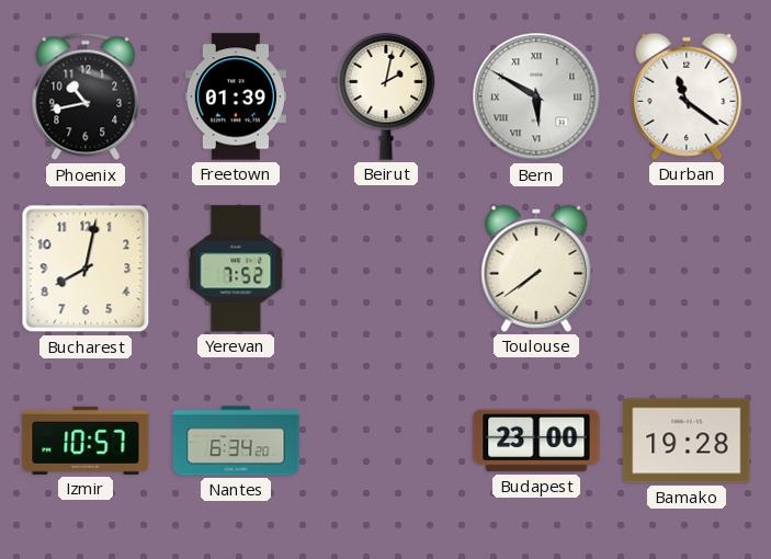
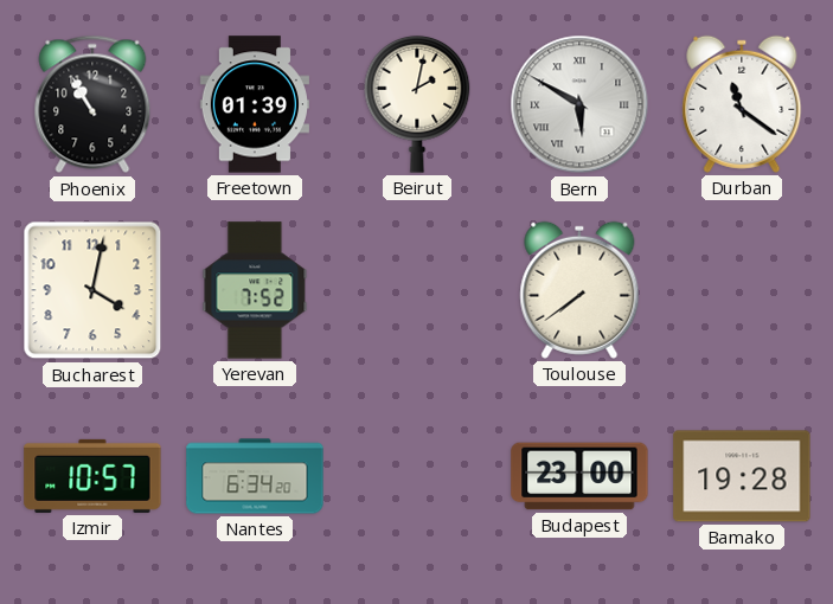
Phoenix: 10:43 -> 10:55 (92, 104)
Bucharest: 8:02 -> 4:02 (92, 290)
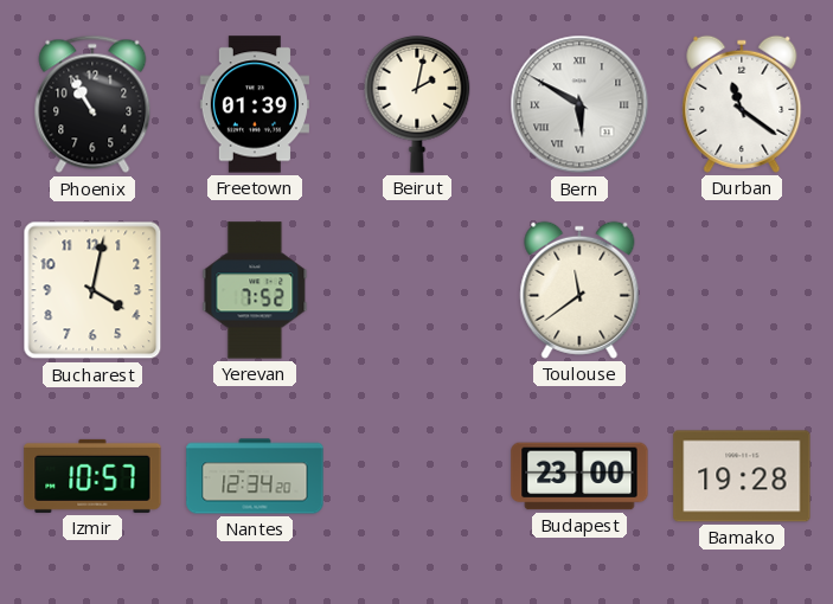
Toulouse: 7:39 -> 11:39 (579, 290)
Nantes: 6:34 -> 12:34 (255, 476)
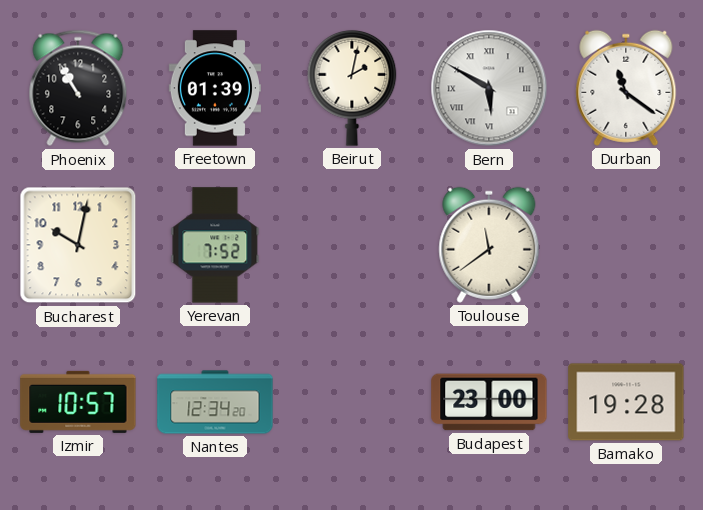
Bucharest: 4:02 -> 10:02 (78, 245)
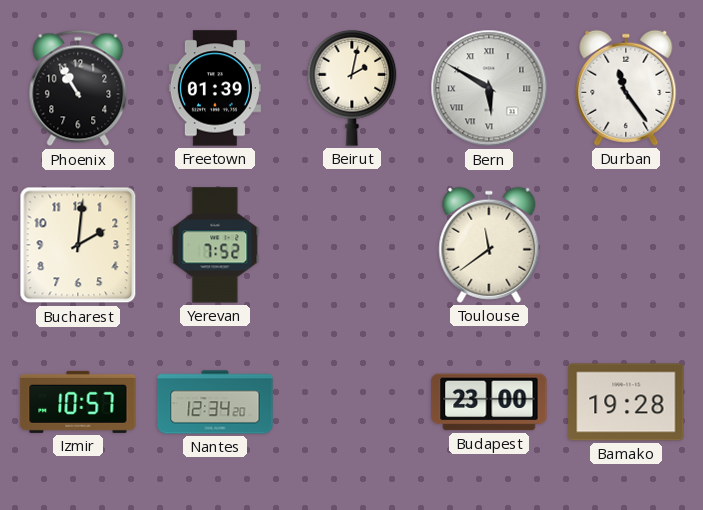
Durban: 11:21 -> 11:24 (626, 88)
Bucharest: 10:02 -> 2:01 (78, 245)
